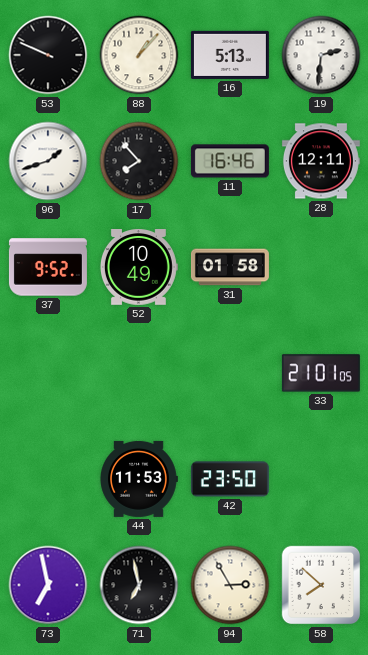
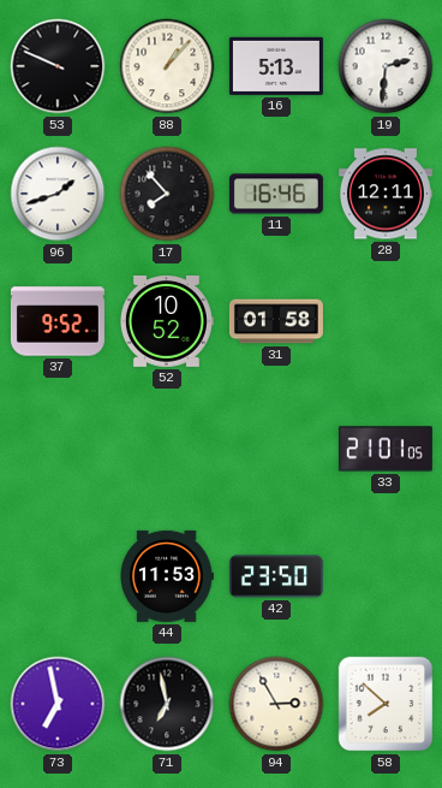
52: 10:49 -> 10:52 (166, 322)
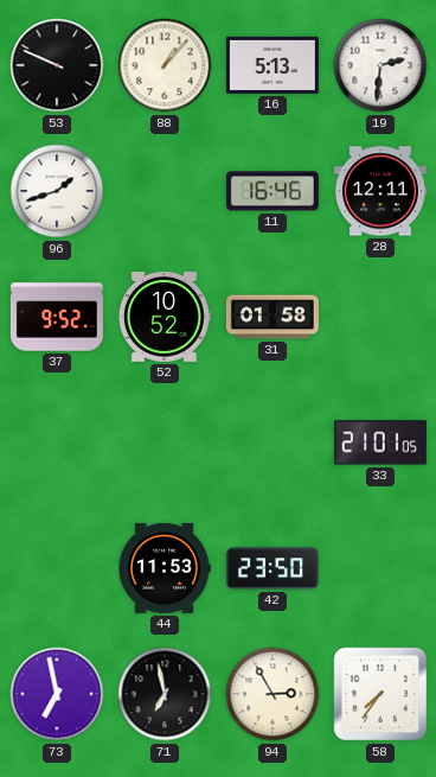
17: 7:53 -> none (167, 194)
58: 7:52 -> 7:36 (380, 694)
